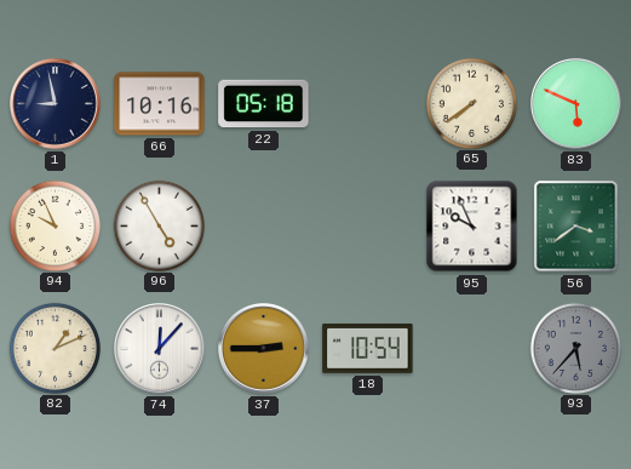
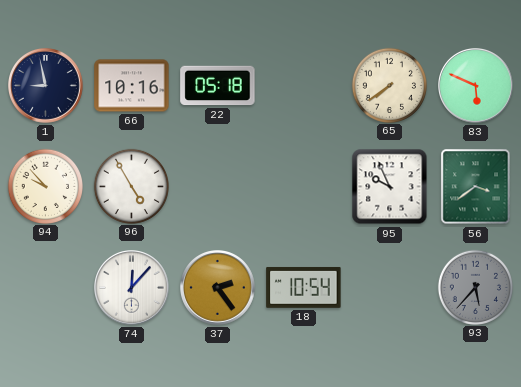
94: 9:56 -> 9:53 (45, 186)
82: 1:11 -> none (55, 348)
37: 2:45 -> 2:24 (218, 288)
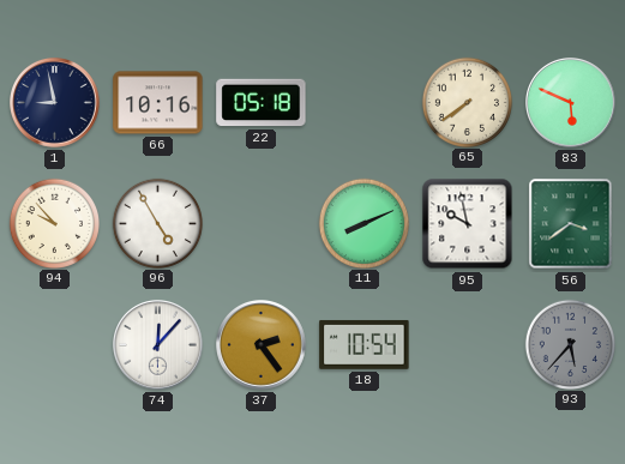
11: none -> 8:11 (363, 223)
95: 9:56 -> 9:58 (468, 224)
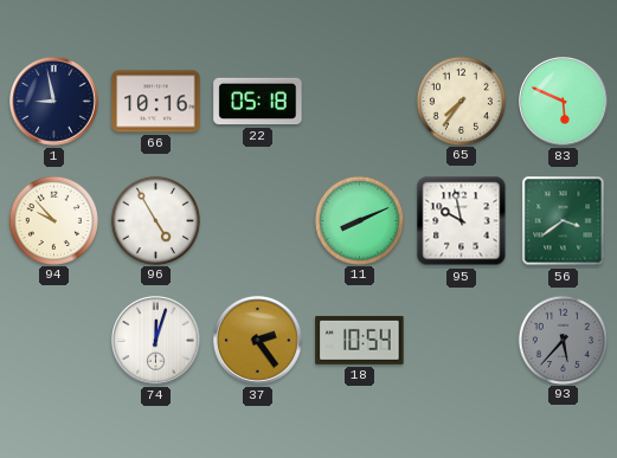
65: 7:39 -> 7:36 (461, 101)
74: 12:07 -> 12:03 (156, 341)
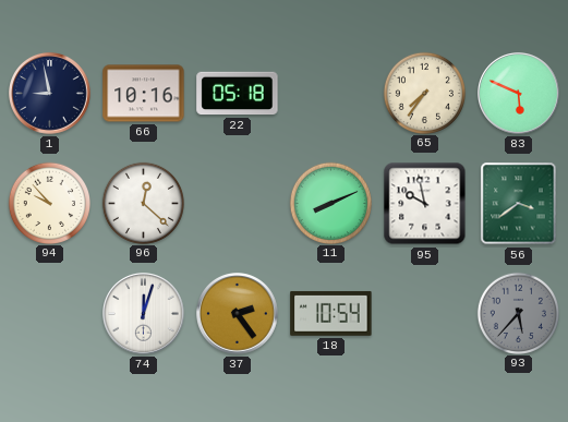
96: 4:55 -> 12:22 (143, 203)
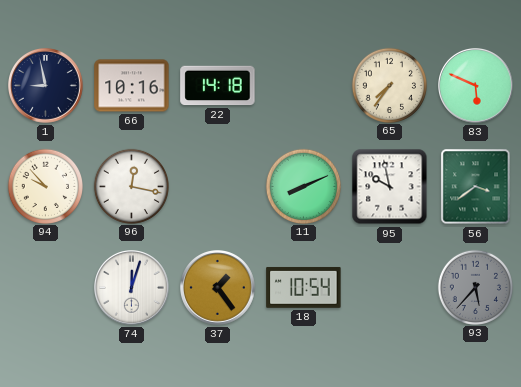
22: 05:18 -> 14:18 (218, 86)
96: 12:22 -> 12:17 (131, 186)
37: 2:24 -> 1:24 (218, 288)
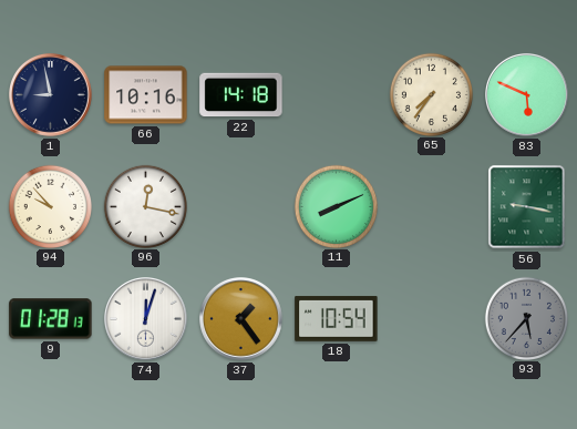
95: 9:58 -> none (390, 187)
56: 3:39 -> 9:17 (527, 207)
9: none -> 01:28 (51, 319)
